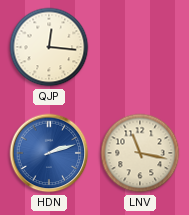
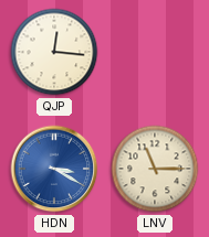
HDN: 2:12 -> 3:20 (54, 169)
LNV: 11:17 -> 11:15 (155, 169)
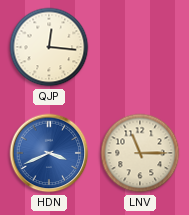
HDN: 3:20 -> 3:41 (49, 153)
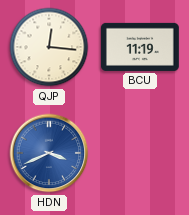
BCU: none -> 11:19 (140, 47)
LNV: 11:15 -> none (140, 153)
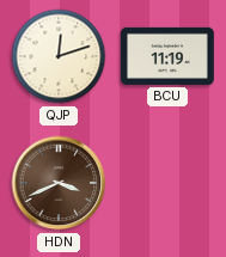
QJP: 12:16 -> 12:12 (59, 56)
HDN dial: blue -> brown (59, 183)
